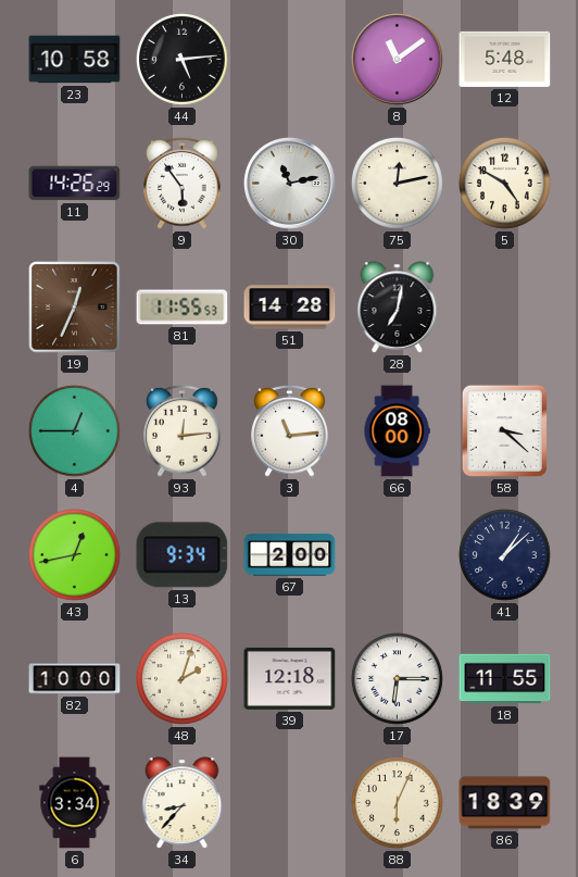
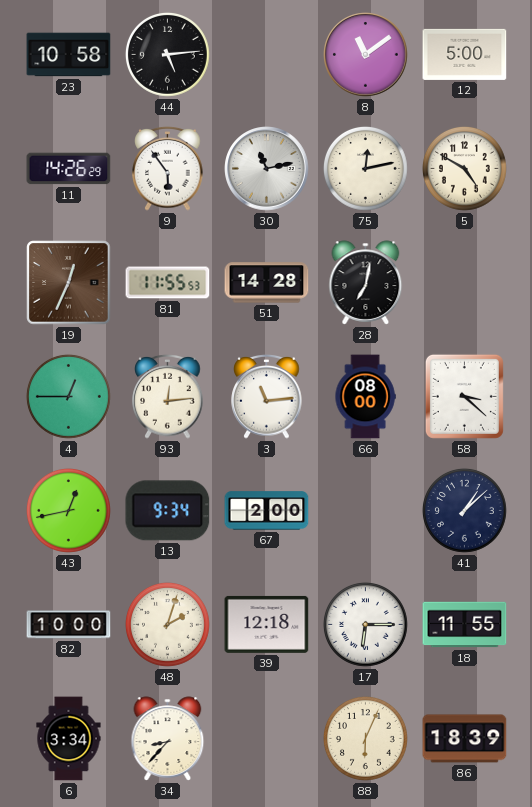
12: 5:48 -> 5:00 (465, 54)
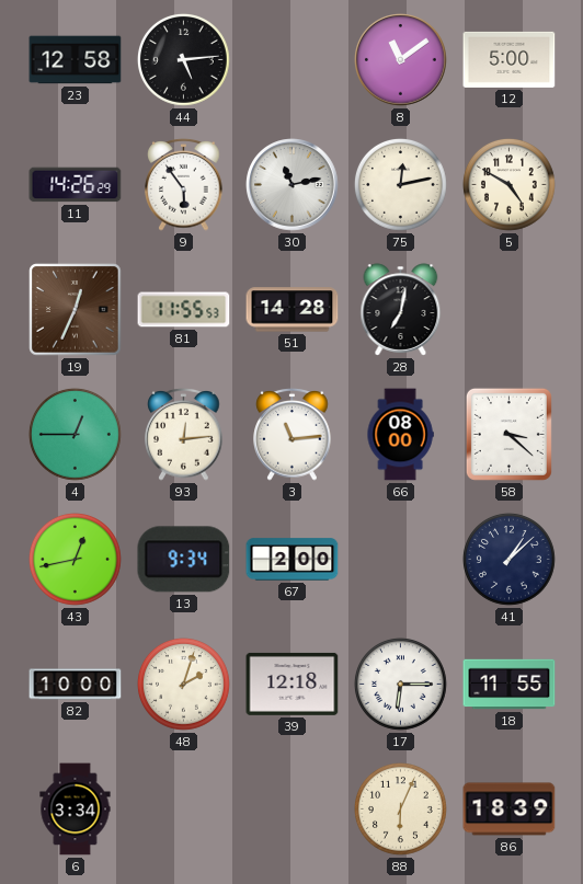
23: 10:58 -> 12:58 (76, 60)
34: 8:37 -> none (168, 739)
